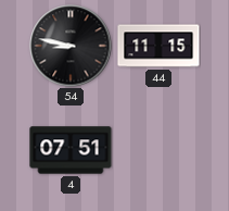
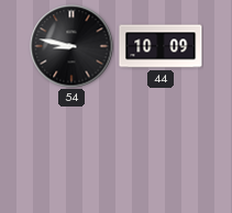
44: 11:15 -> 10:09 (161, 46)
4: 07:51 -> none (71, 150)
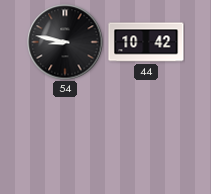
44: 10:09 -> 10:42 (146, 42)
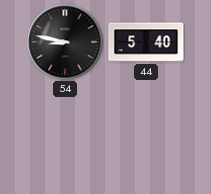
44: 10:42 -> 5:40 (146, 42)
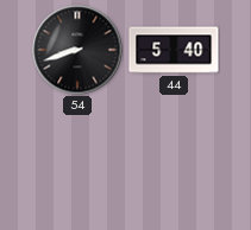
54: 8:47 -> 8:42 (77, 50)
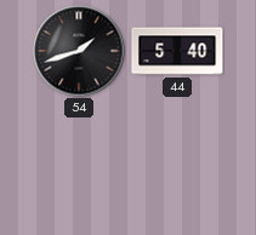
54: 8:42 -> 1:42 (79, 51)
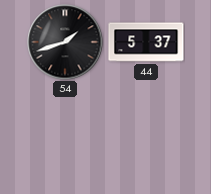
44: 5:40 -> 5:37 (146, 42)
